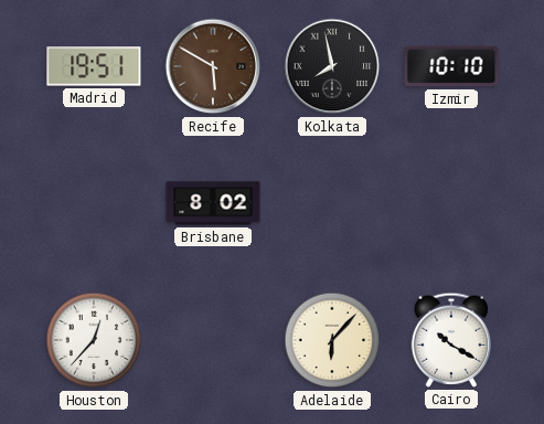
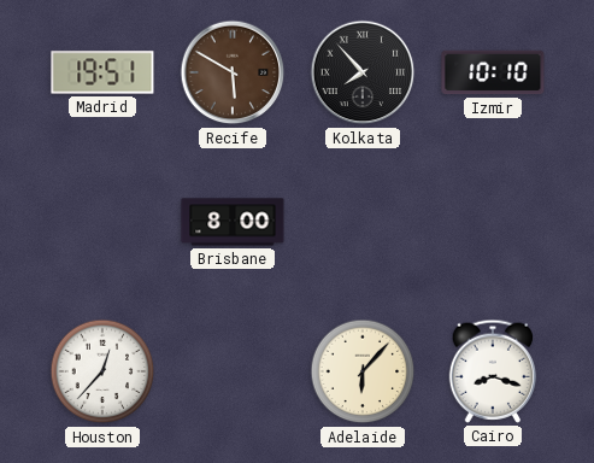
Kolkata: 7:58 -> 7:53 (363, 72)
Brisbane: 8:02 -> 8:00 (233, 222)
Cairo: 10:20 -> 8:18 (493, 371)
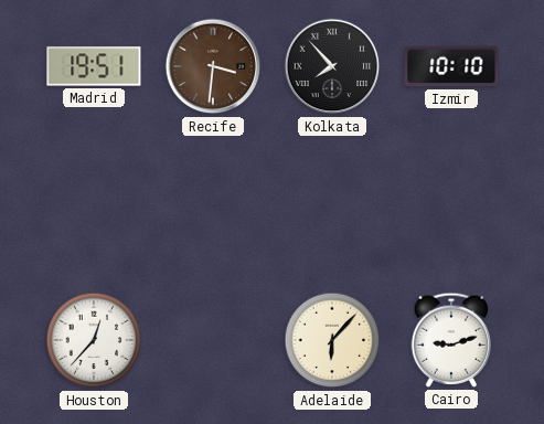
Recife: 5:50 -> 3:31 (213, 66)
Brisbane: 8:00 -> none (233, 222)
Cairo: 8:18 -> 9:12 (451, 340)
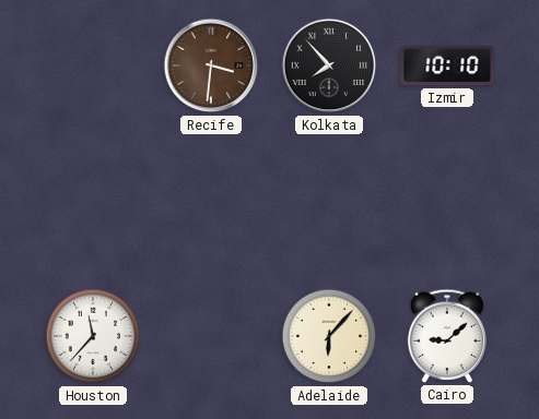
Madrid: 19:51 -> none (94, 66)
Houston: 12:37 -> 11:37 (93, 336)
Cairo: 9:12 -> 9:08 (447, 336)
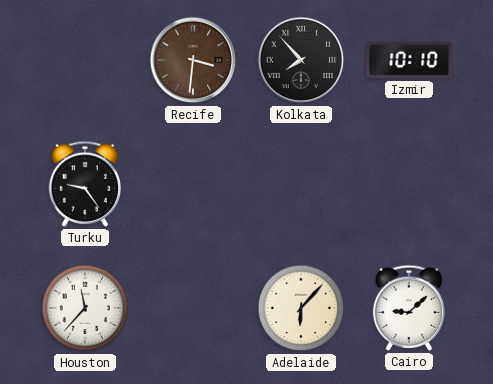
Turku: none -> 9:24 (85, 184)
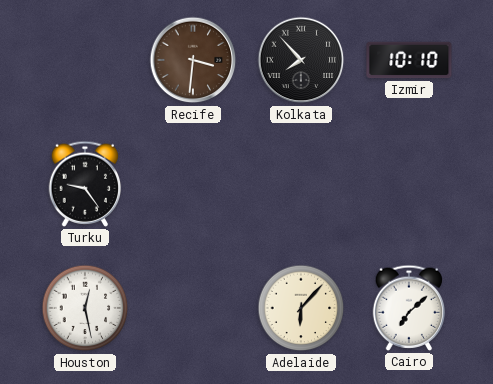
Houston: 11:37 -> 12:28 (85, 308)
Cairo: 9:08 -> 7:08 (409, 308)
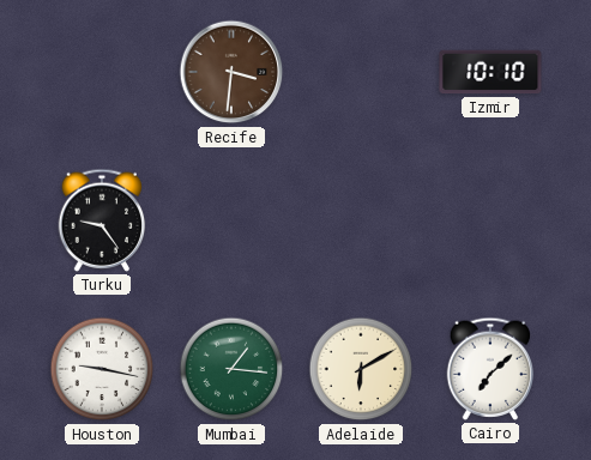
Kolkata: 7:53 -> none (301, 60)
Houston: 12:28 -> 9:17 (102, 369)
Mumbai: none -> 1:16 (231, 369)
Adelaide: 6:07 -> 6:10 (361, 369)
